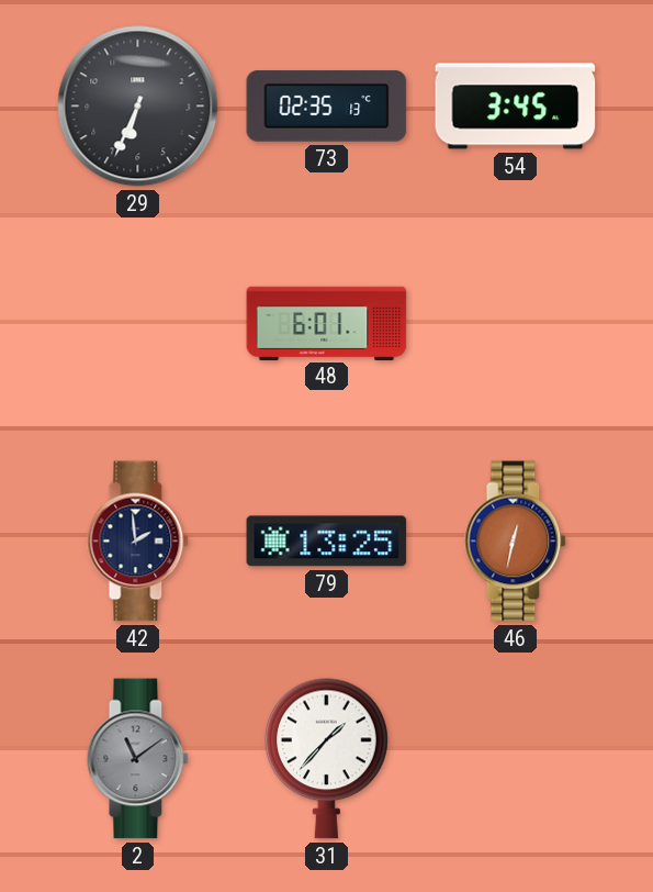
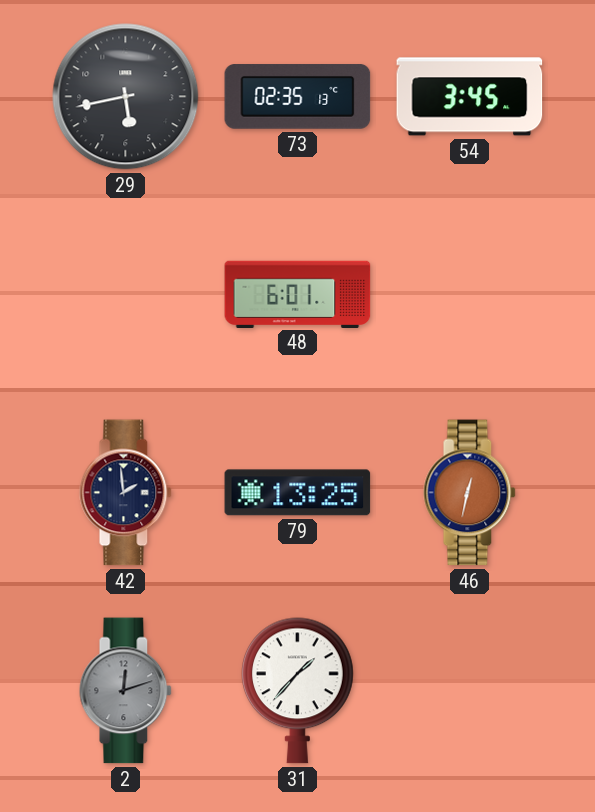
29: 6:34 -> 5:43 (126, 97)
2: 11:09 -> 12:12 (126, 691)
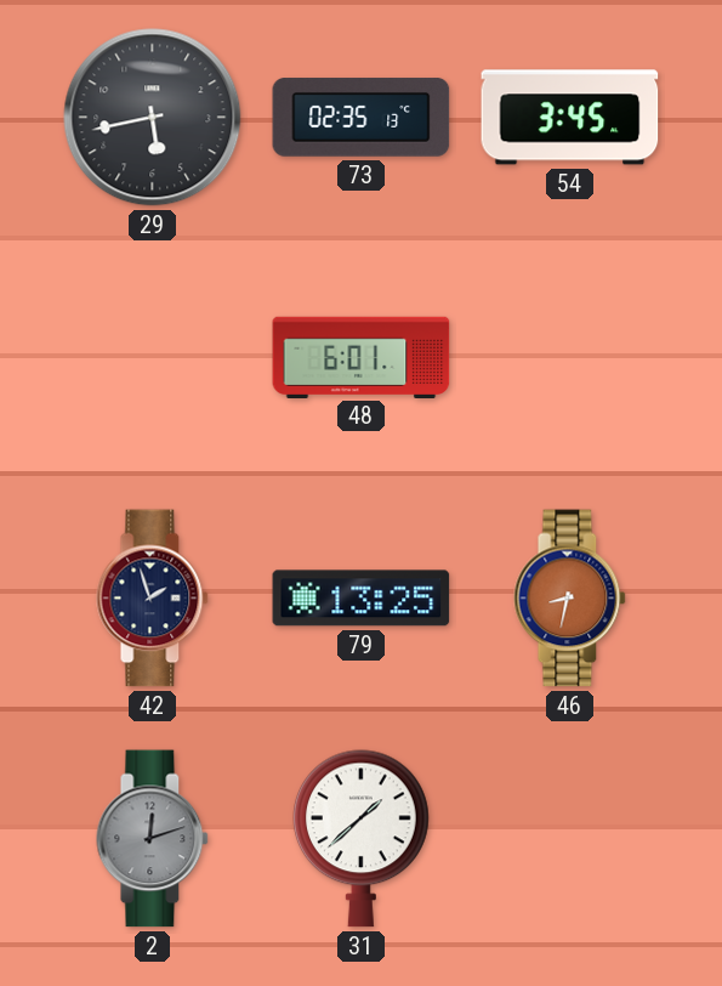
42: 1:59 -> 1:57 (153, 599)
46: 12:32 -> 8:32 (570, 599)
31: 1:37 -> 1:38 (362, 839)
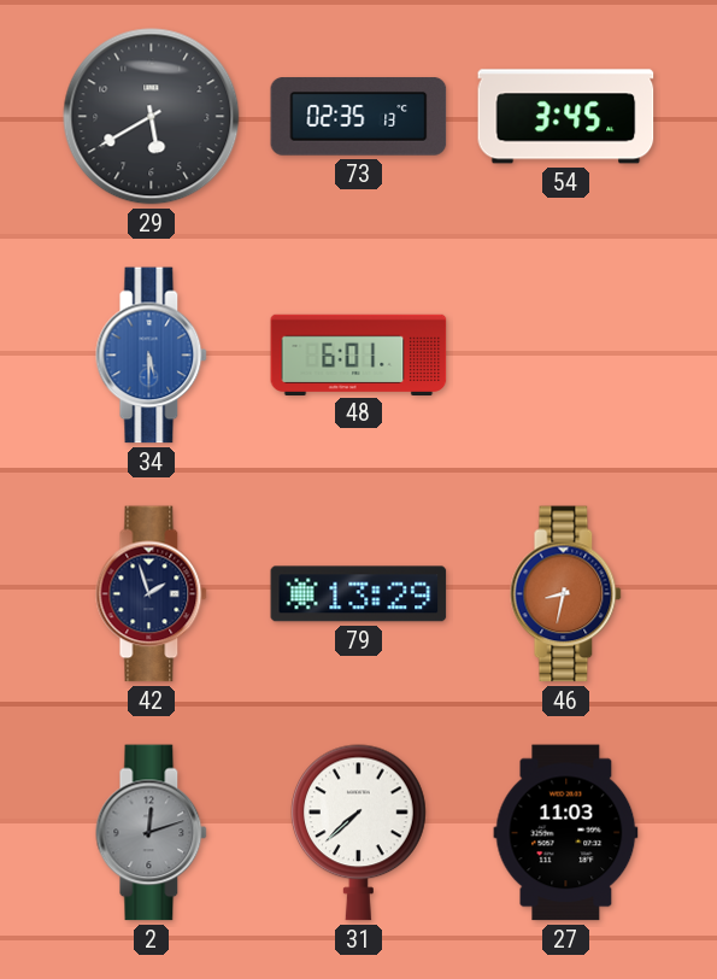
29: 5:43 -> 5:40 (152, 117)
34: none -> 5:30 (152, 356)
79: 13:25 -> 13:29 (359, 594)
31: 1:38 -> 7:38 (359, 833)
27: none -> 11:03 (566, 833)
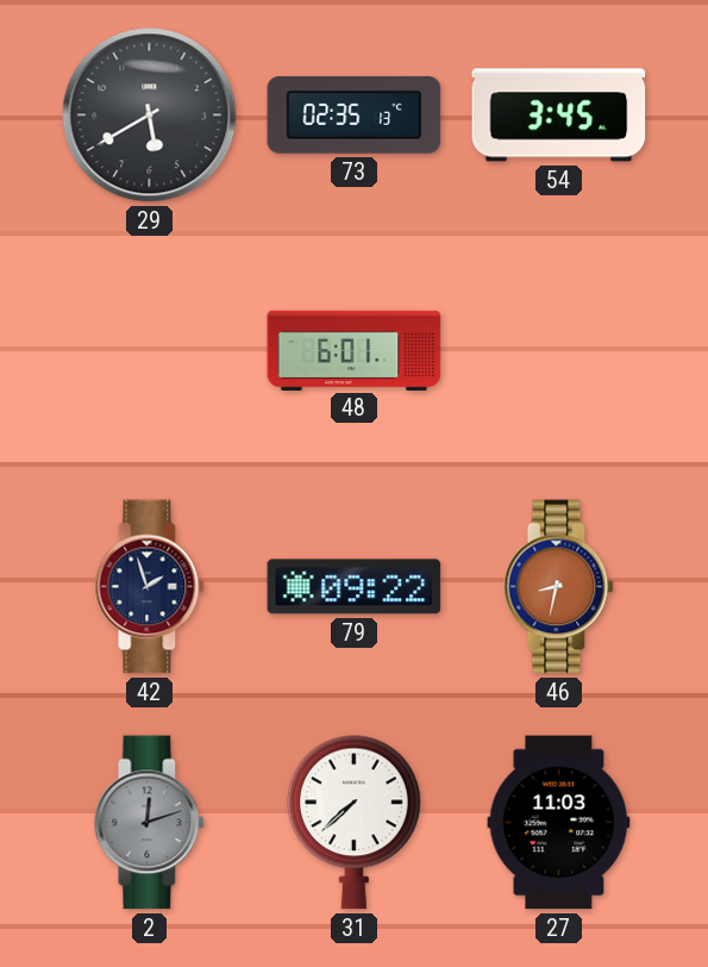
34: 5:30 -> none (152, 356)
79: 13:29 -> 09:22 (355, 587)
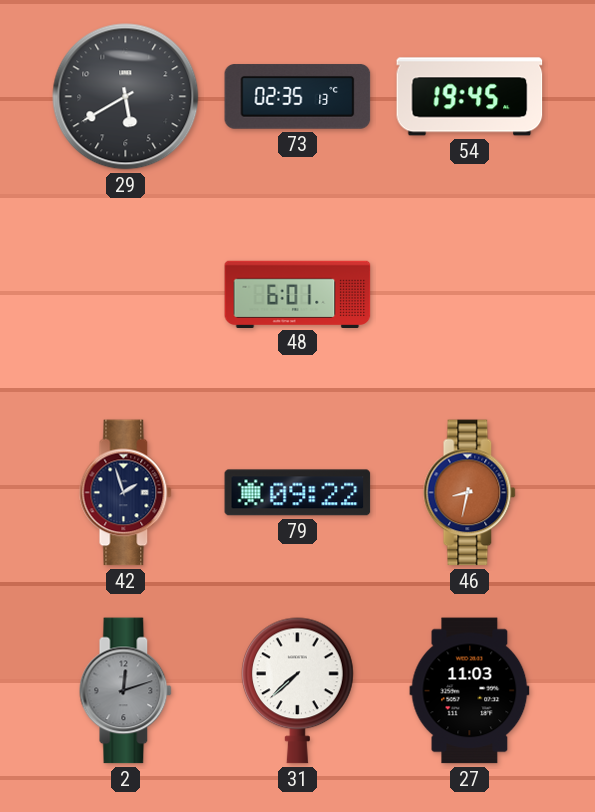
54: 3:45 -> 19:45 (470, 97)
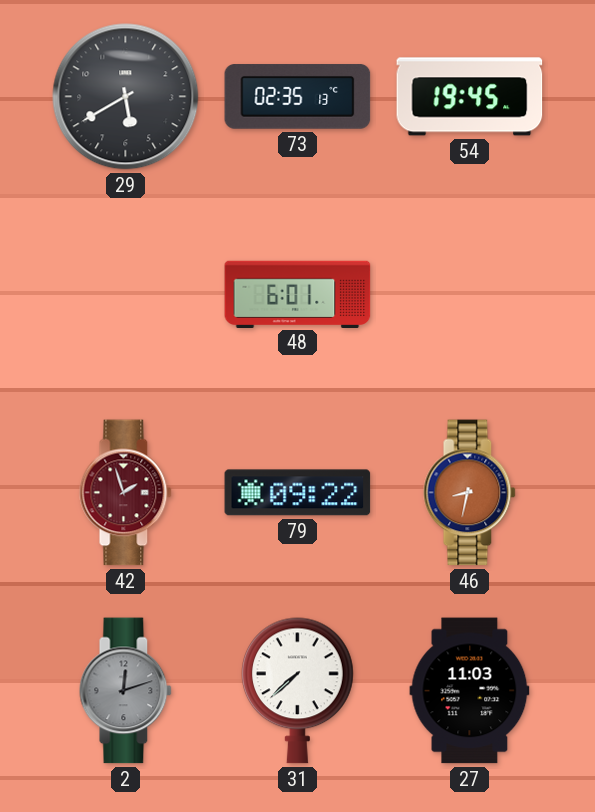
42 dial: navy -> burgundy (126, 493)
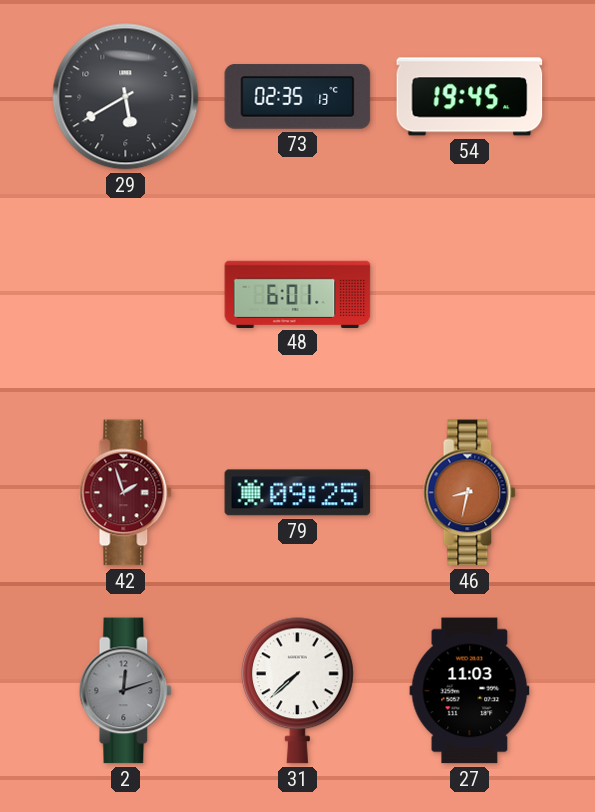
79: 09:22 -> 09:25 (298, 493)
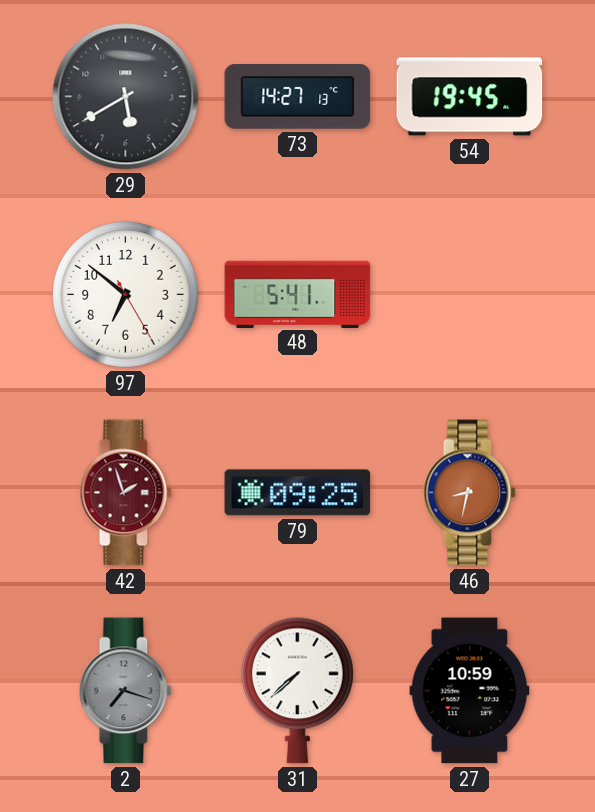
73: 02:35 -> 14:27 (298, 97)
97: none -> 6:51 (126, 295)
48: 6:01 -> 5:41 (298, 294)
2: 12:12 -> 7:18 (126, 691)
27: 11:03 -> 10:59 (470, 691)
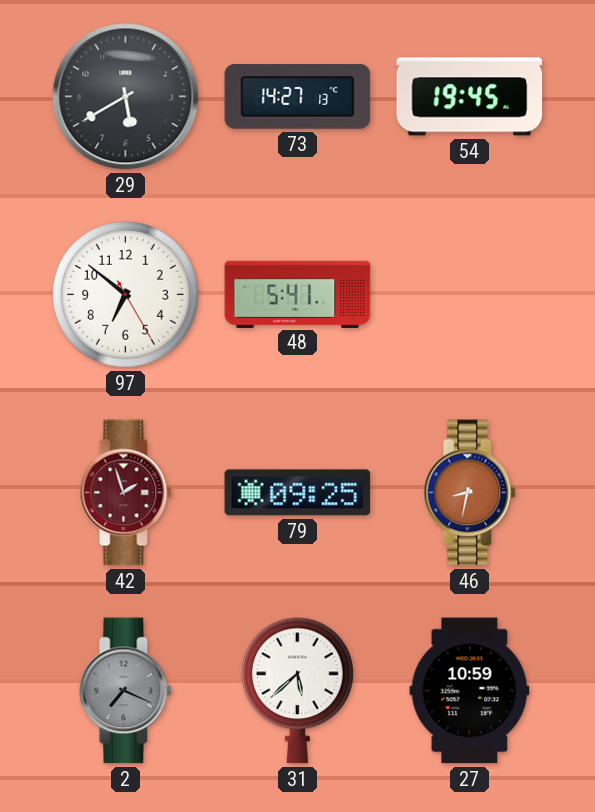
2: 7:18 -> 7:19 (126, 691)
31: 7:38 -> 5:38 (298, 691)
